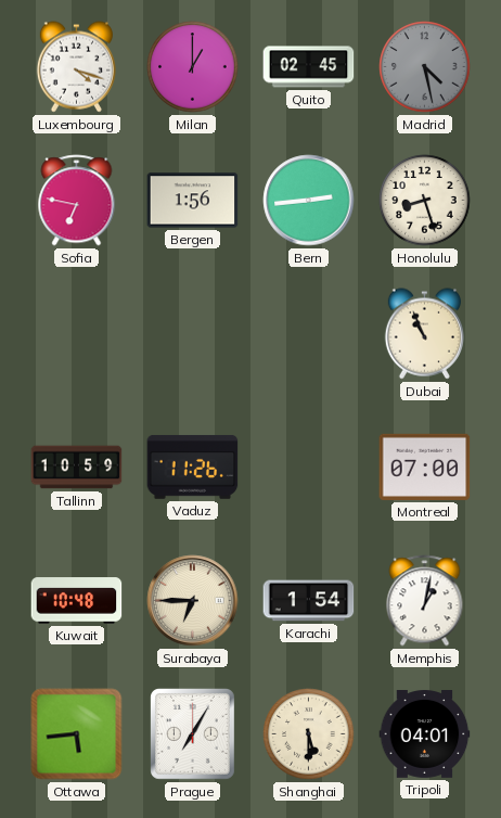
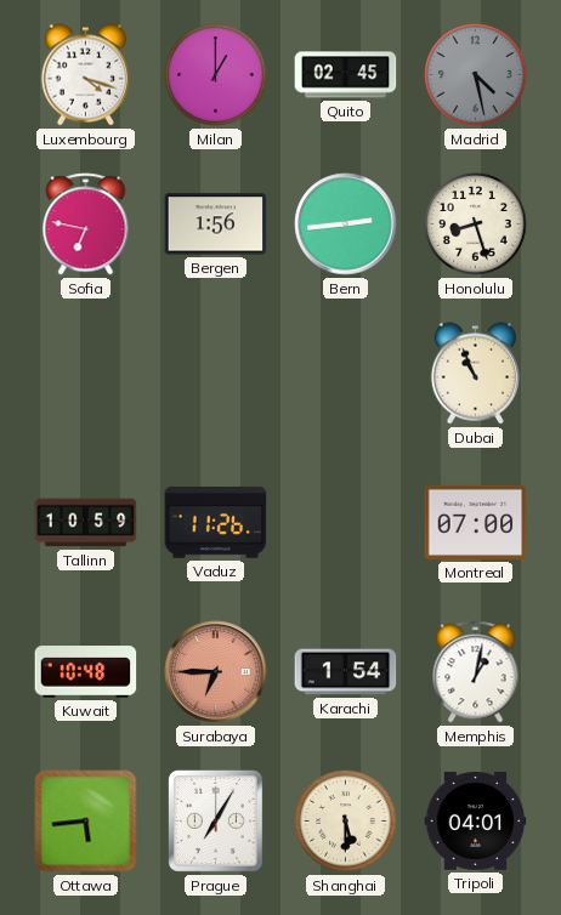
Surabaya dial: cream -> salmon (216, 672)
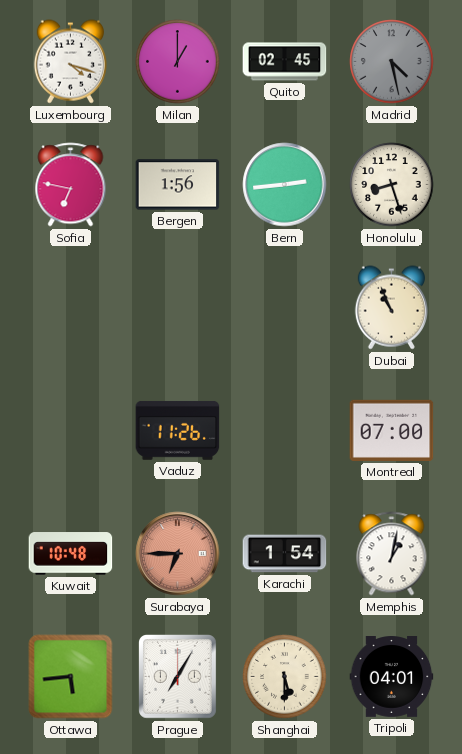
Tallinn: 10:59 -> none (86, 523)
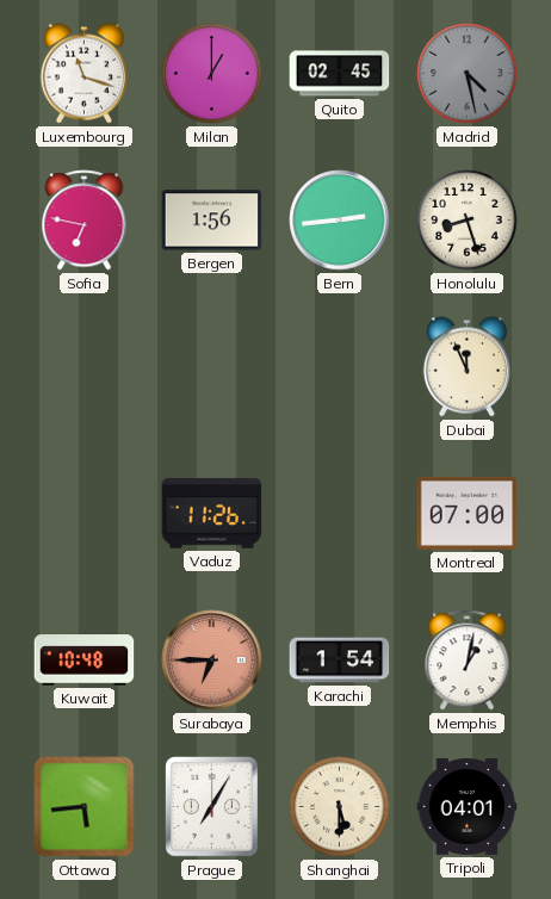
Luxembourg: 4:18 -> 11:18 (83, 74)
Dubai: 10:56 -> 11:56 (466, 367)
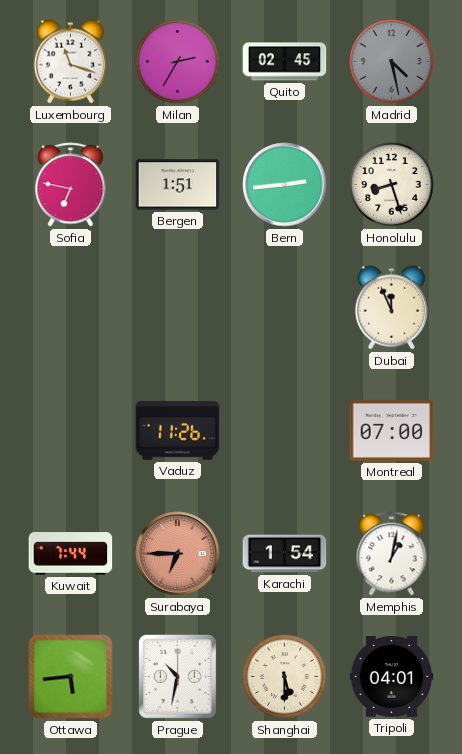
Milan: 1:00 -> 2:35 (178, 62)
Bergen: 1:56 -> 1:51 (178, 185)
Kuwait: 10:48 -> 7:44 (71, 554)
Prague: 7:05 -> 10:32 (178, 677)
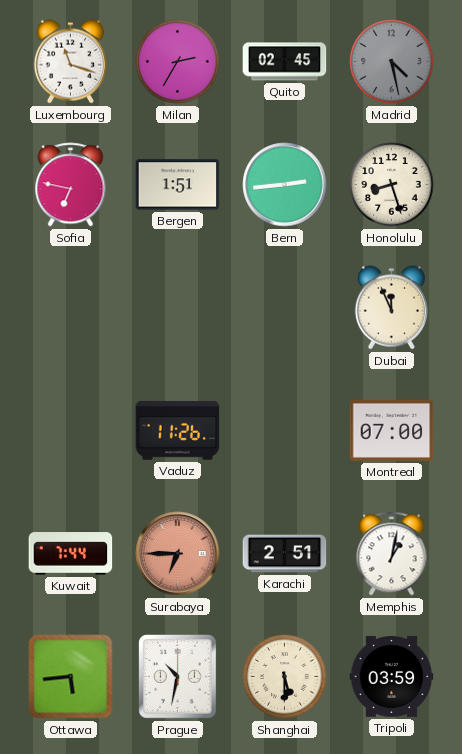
Karachi: 1:54 -> 2:51 (285, 554)
Tripoli: 04:01 -> 03:59 (392, 677)
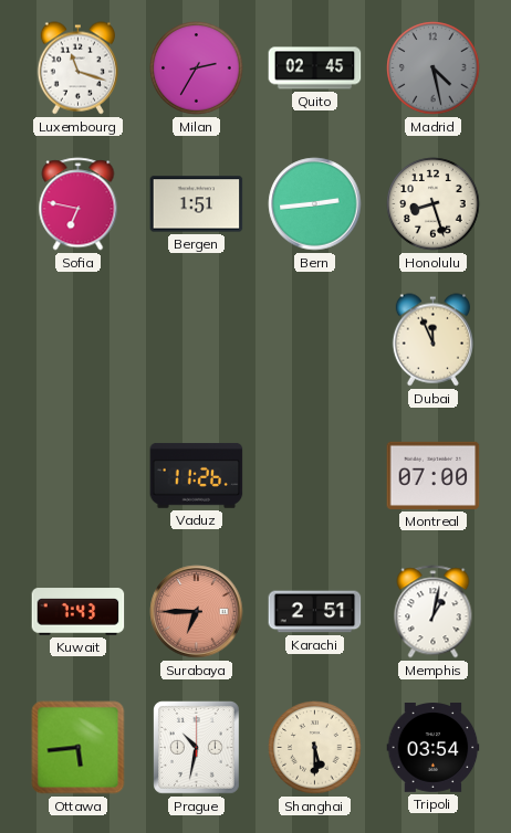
Kuwait: 7:44 -> 7:43 (79, 612)
Tripoli: 03:59 -> 03:54 (434, 748)
